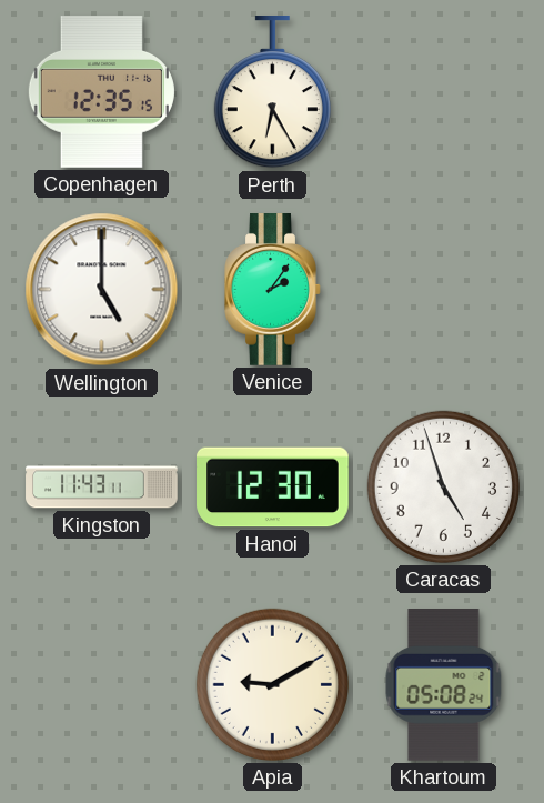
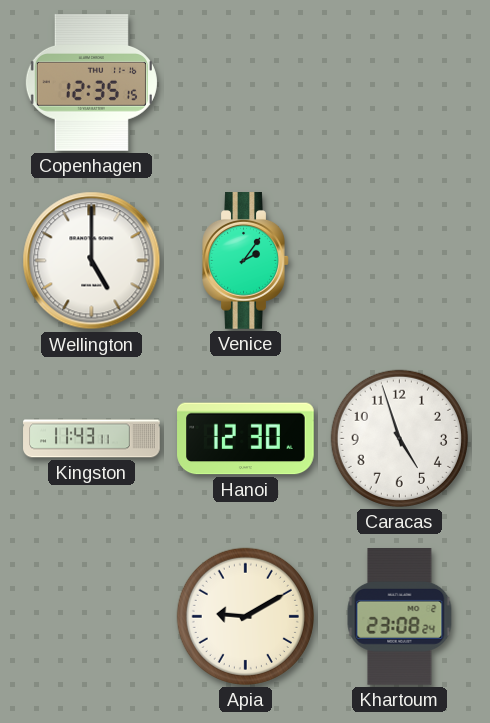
Perth: 6:25 -> none (272, 93)
Khartoum: 05:08 -> 23:08 (400, 617)
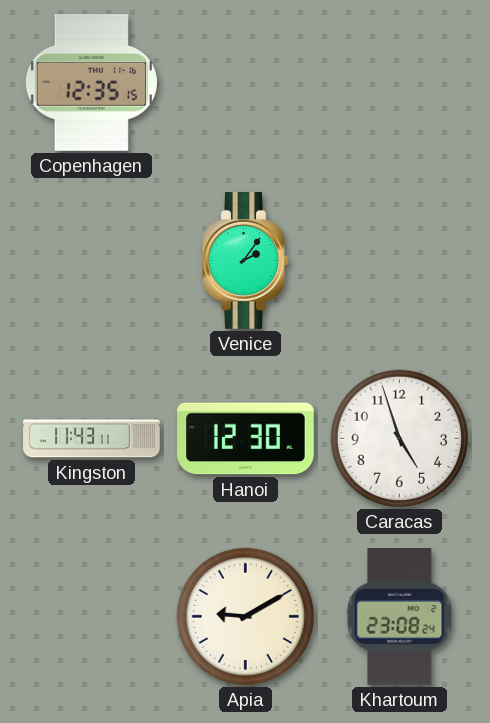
Wellington: 5:00 -> none (92, 261)
